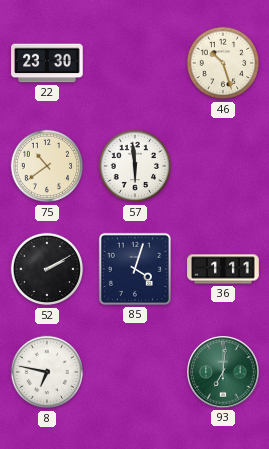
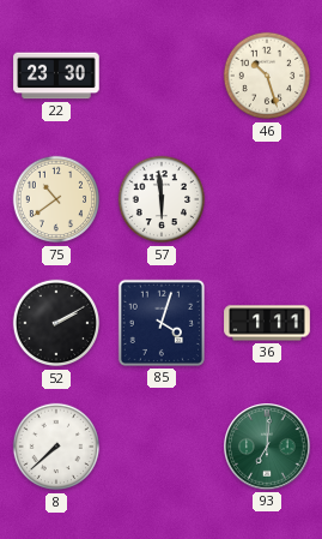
8: 6:47 -> 7:38 (56, 447)
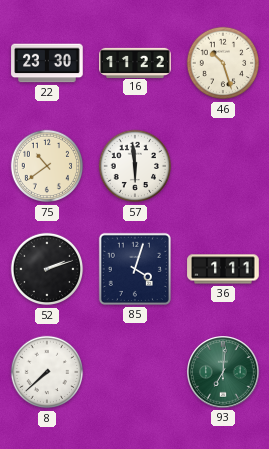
16: none -> 11:22 (135, 62)
52: 2:10 -> 2:12 (47, 269)
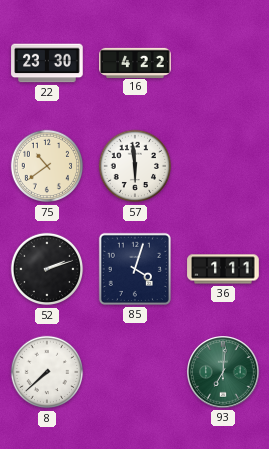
16: 11:22 -> 4:22 (135, 62)
46: 10:27 -> none (223, 63)
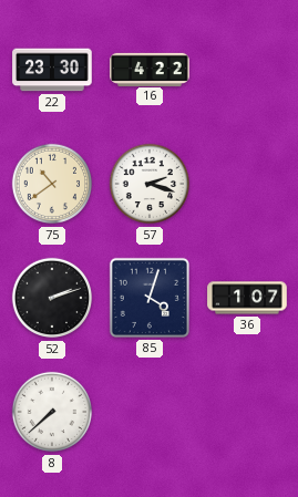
57: 5:59 -> 2:18 (150, 184)
36: 1:11 -> 1:07 (247, 298)
93: 7:01 -> none (224, 373)
